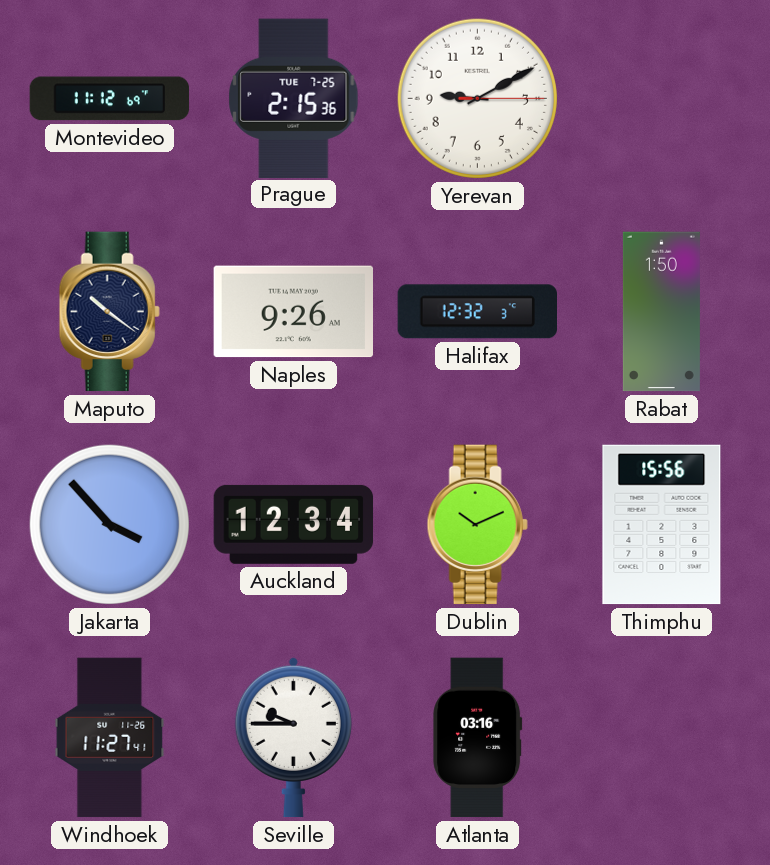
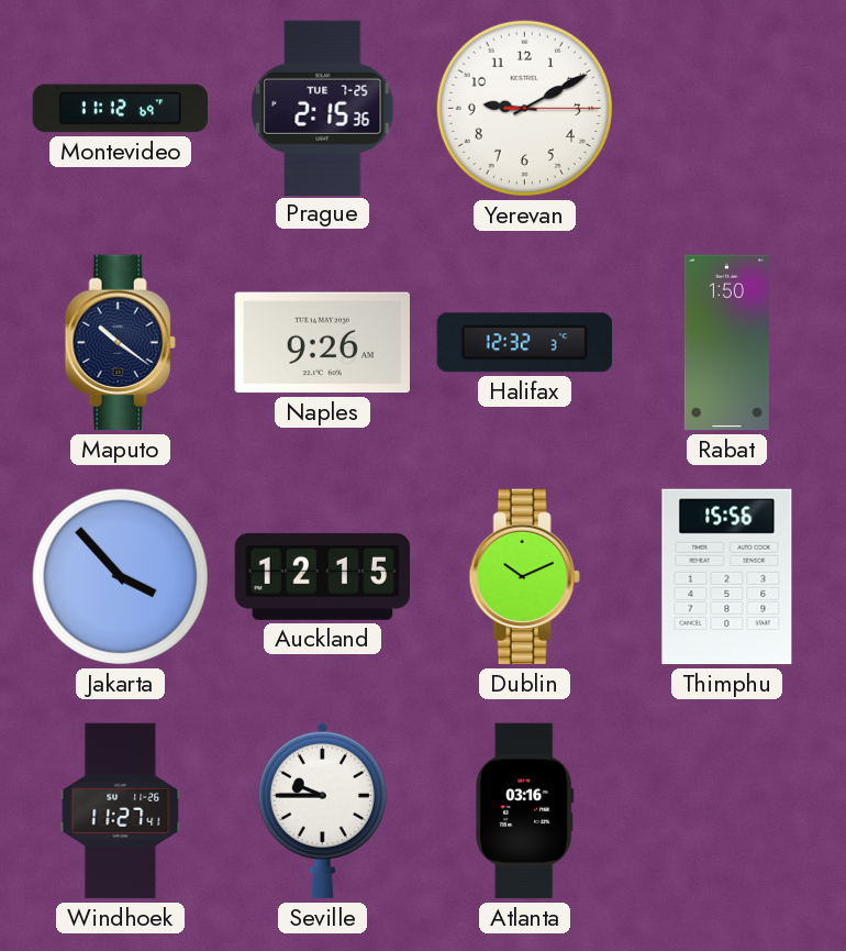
Auckland: 12:34 -> 12:15 (323, 576)
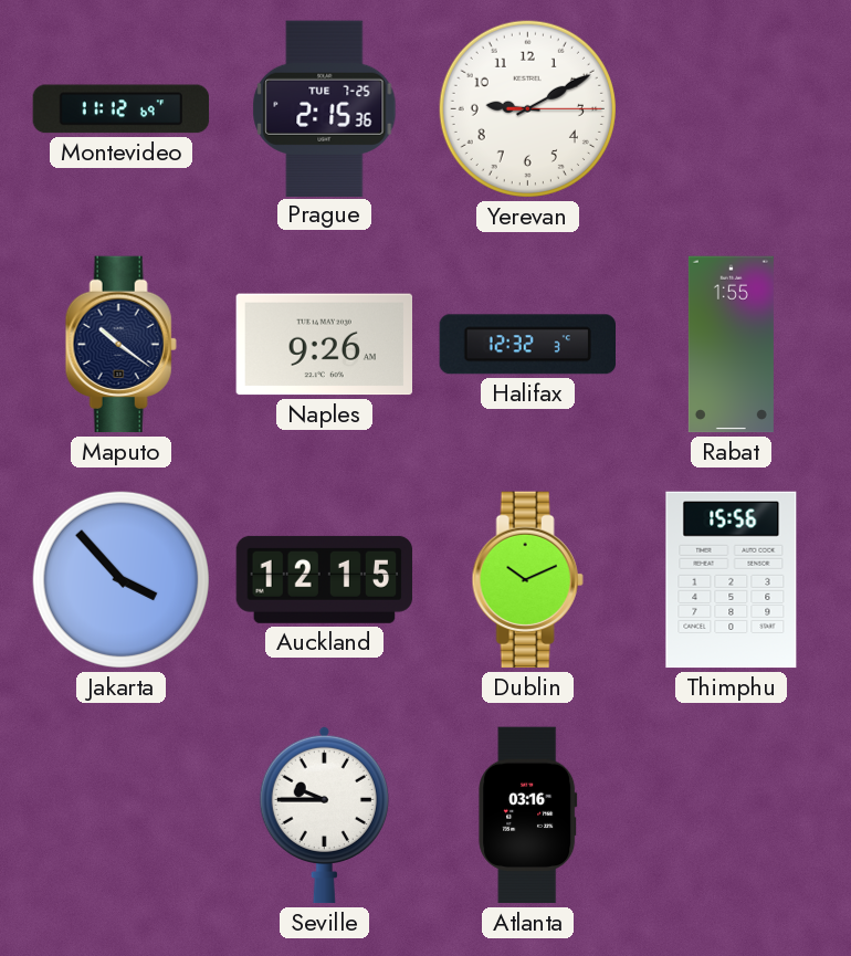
Rabat: 1:50 -> 1:55 (731, 345)
Windhoek: 11:27 -> none (121, 811)
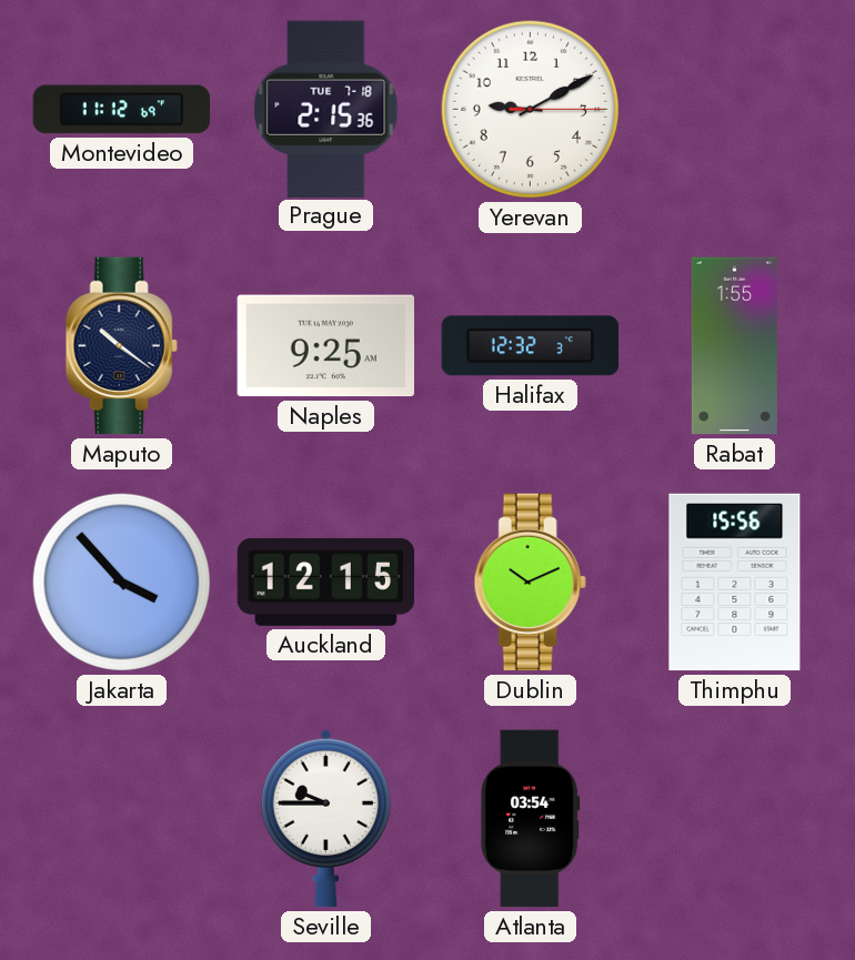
Prague date: TUE 7-25 -> TUE 7-18 (326, 109)
Naples: 9:26 -> 9:25 (325, 346)
Atlanta: 03:16 -> 03:54 (531, 819)
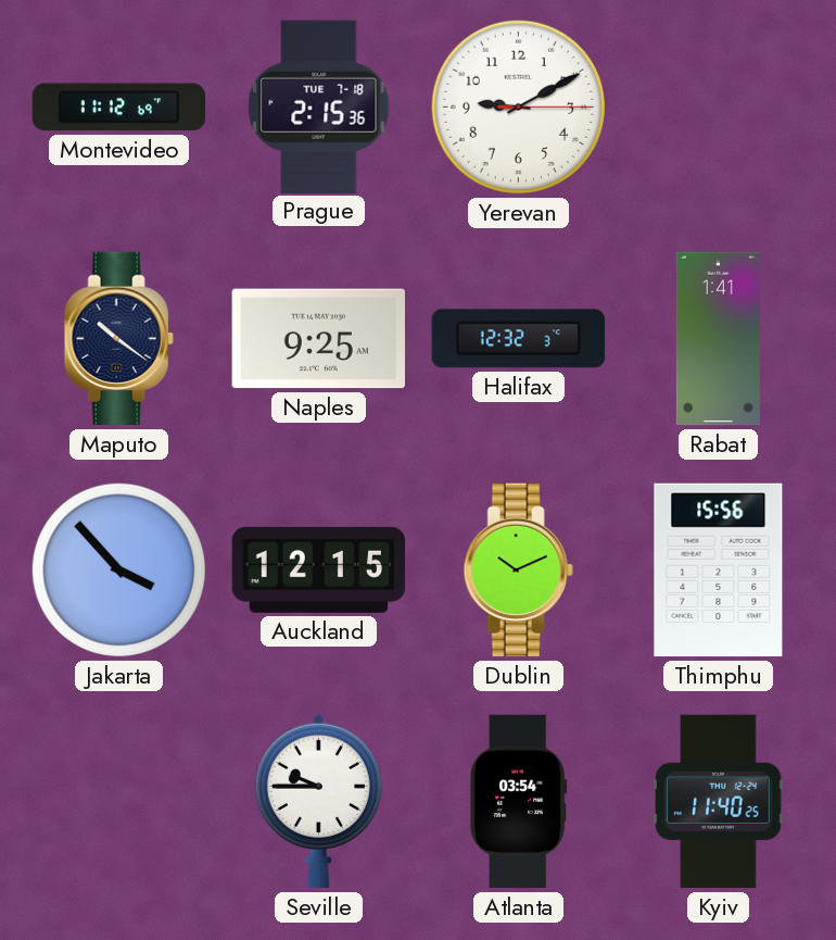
Rabat: 1:55 -> 1:41 (718, 339)
Kyiv: none -> 11:40 (719, 802)
